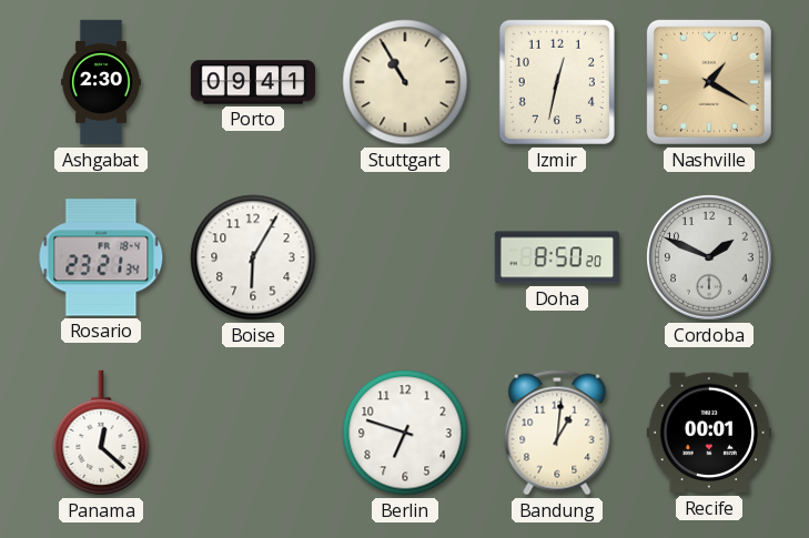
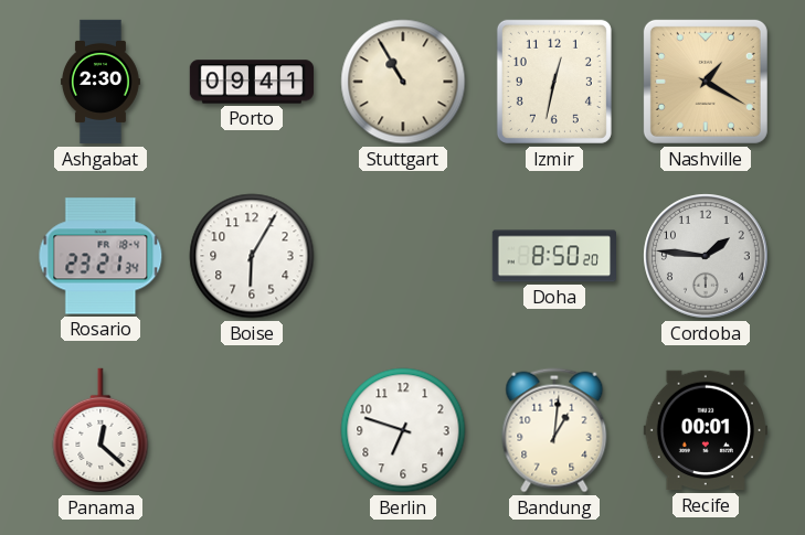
Cordoba: 1:49 -> 1:46 (706, 256)
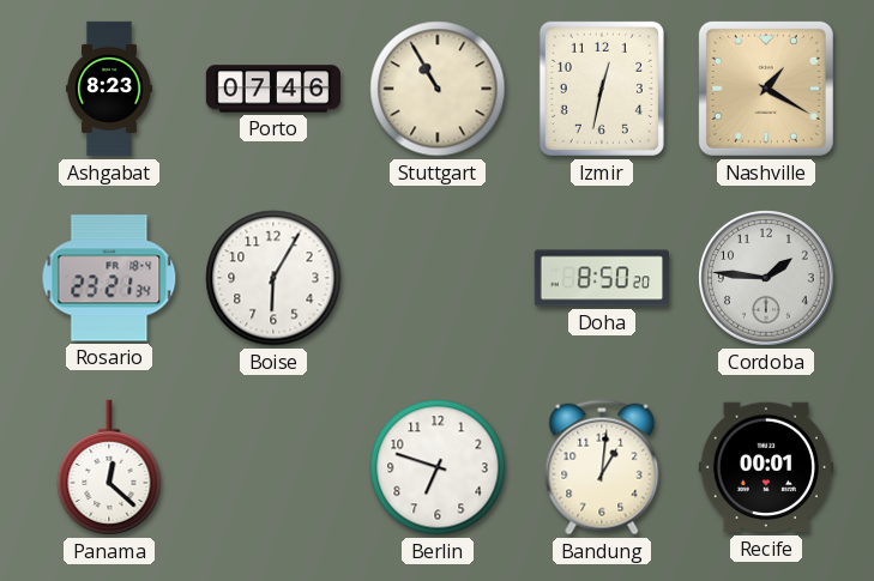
Ashgabat: 2:30 -> 8:23 (109, 89)
Porto: 09:41 -> 07:46 (272, 89)
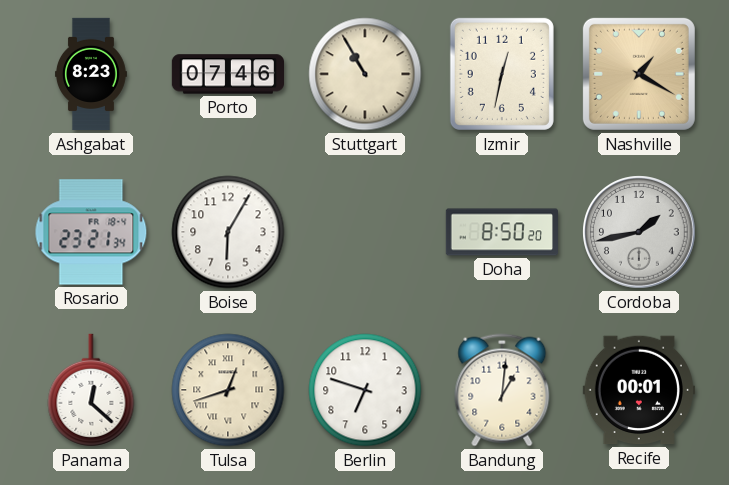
Cordoba: 1:46 -> 1:43 (639, 232)
Tulsa: none -> 12:42 (228, 390)
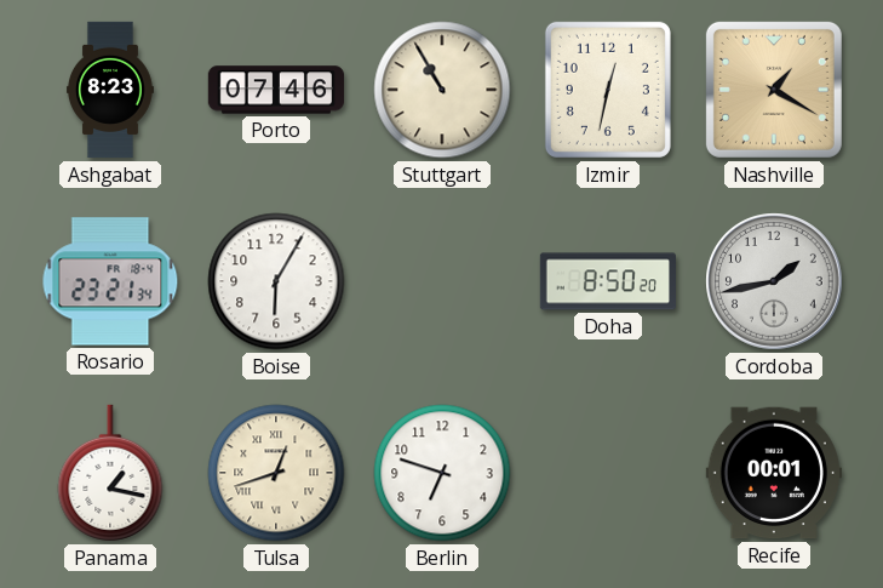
Panama: 12:22 -> 1:17 (110, 473)
Bandung: 1:01 -> none (502, 390)
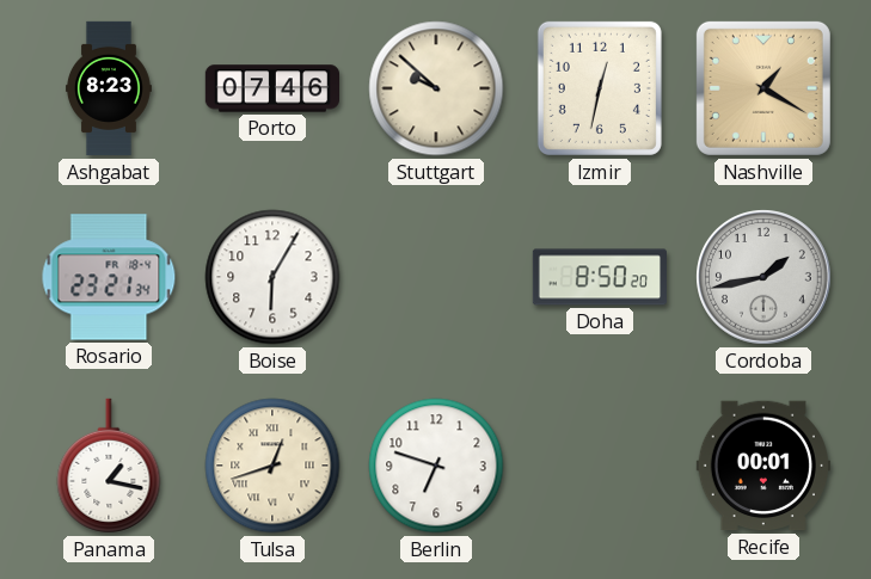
Stuttgart: 10:55 -> 9:52 (436, 88)
